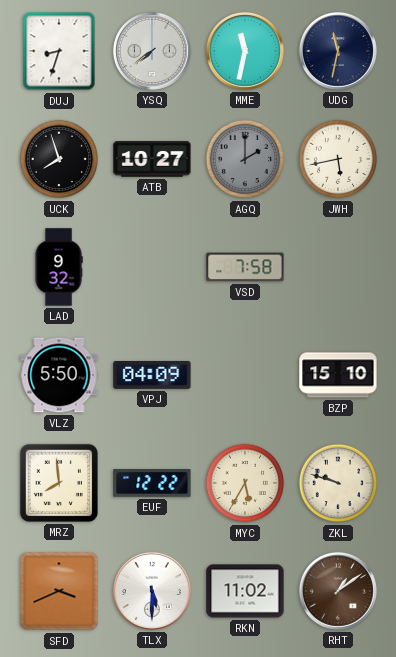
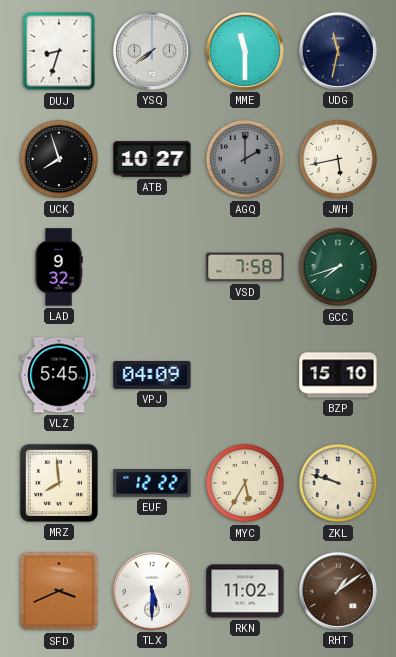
MME: 11:32 -> 11:30 (245, 51)
GCC: none -> 7:42 (338, 267)
VLZ: 5:50 -> 5:45 (59, 375)
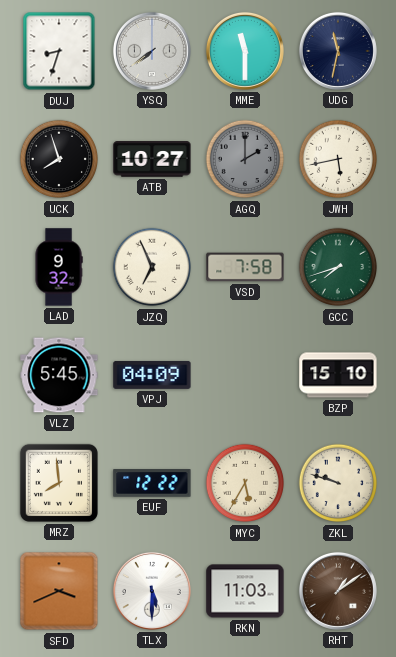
JZQ: none -> 6:56 (152, 267)
RKN: 11:02 -> 11:03 (245, 591)
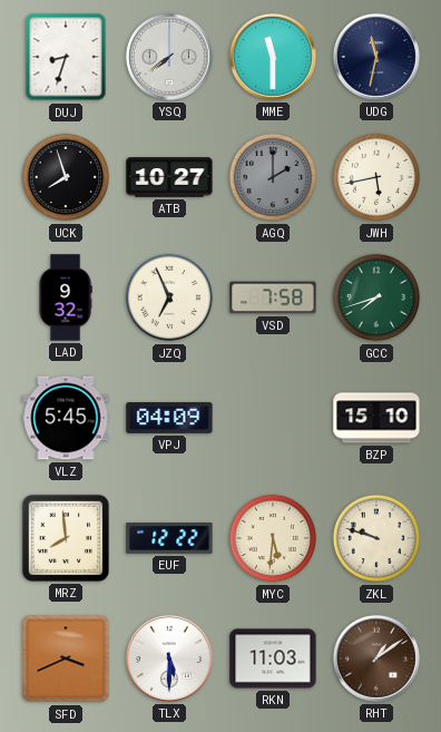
MYC: 5:35 -> 5:31 (273, 538)
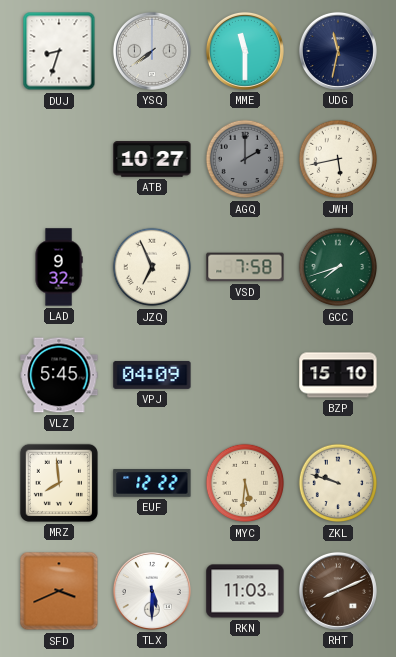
UCK: 7:57 -> none (66, 177)
RHT: 1:09 -> 8:11 (338, 591)
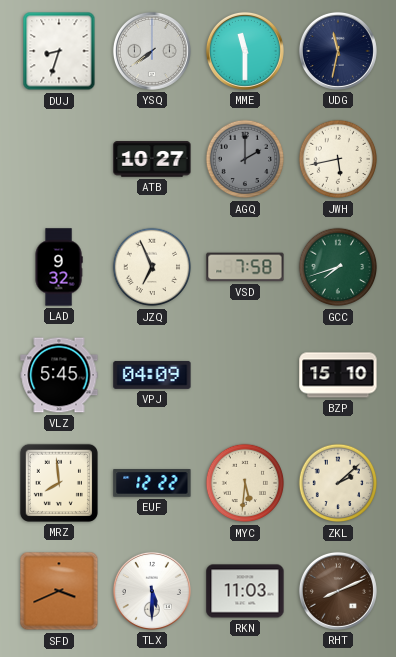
ZKL: 9:48 -> 2:08 (338, 483)
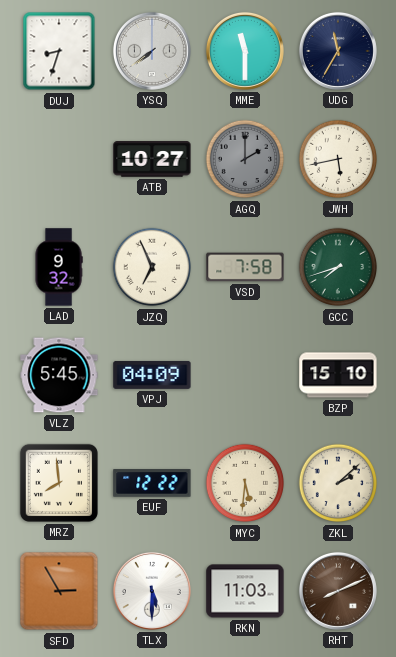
UDG: 11:32 -> 11:35 (338, 51)
SFD: 3:41 -> 2:55 (59, 591)
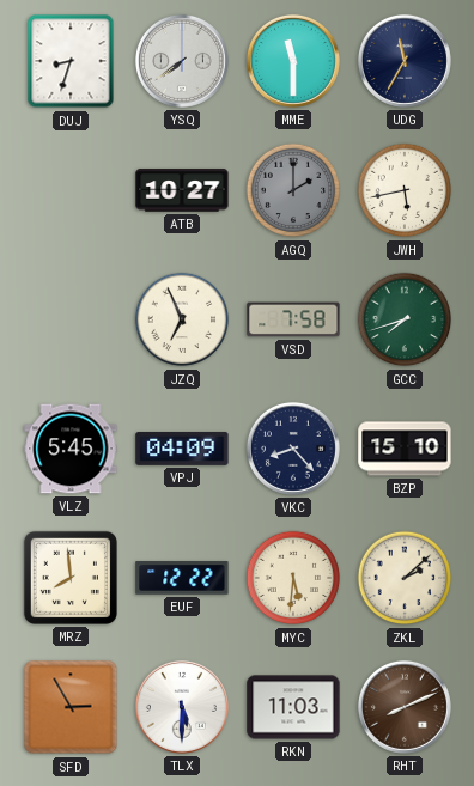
LAD: 9:32 -> none (59, 267)
VKC: none -> 8:23 (293, 449)
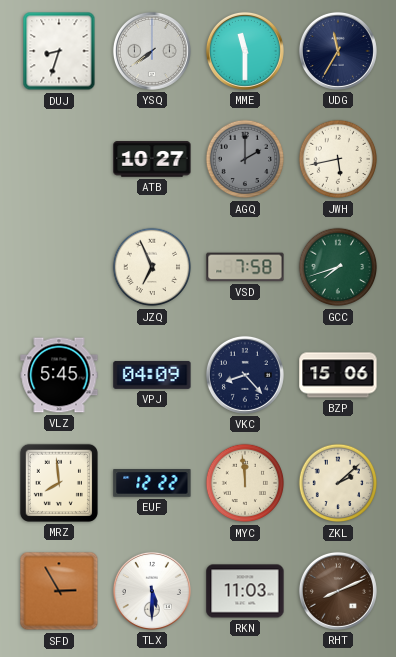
BZP: 15:10 -> 15:06 (338, 375)
MYC: 5:31 -> 11:59 (245, 483)
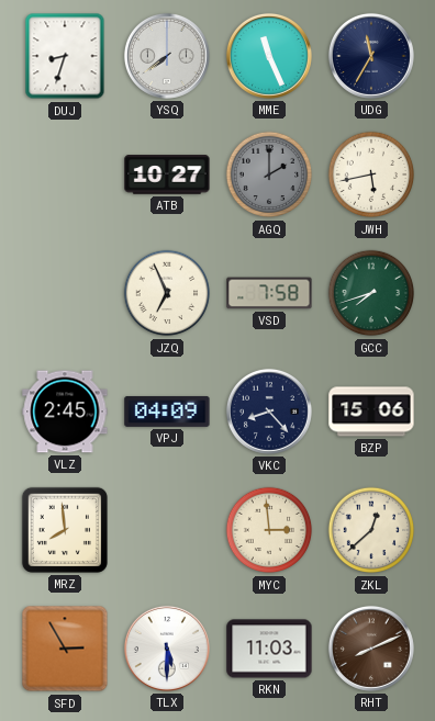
MME: 11:30 -> 11:26 (269, 56)
VLZ: 5:45 -> 2:45 (65, 412)
EUF: 12:22 -> none (152, 483)
MYC: 11:59 -> 2:59 (269, 530)
ZKL: 2:08 -> 12:38 (371, 530)
